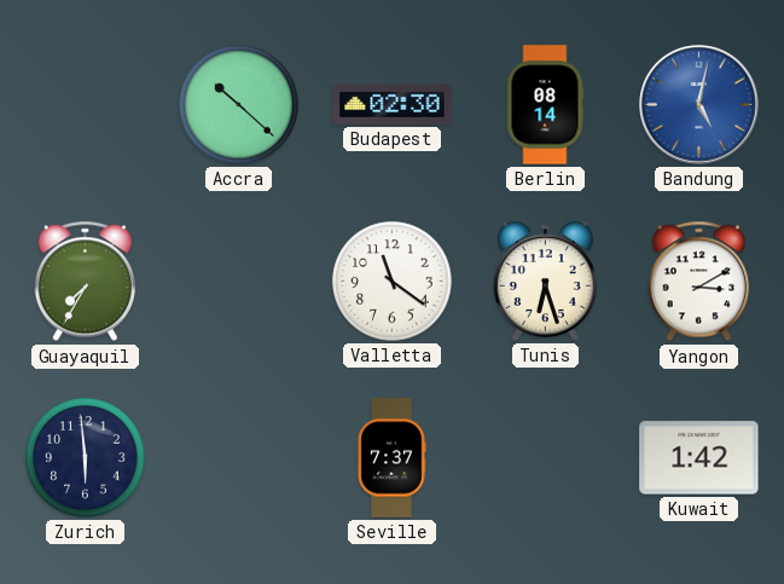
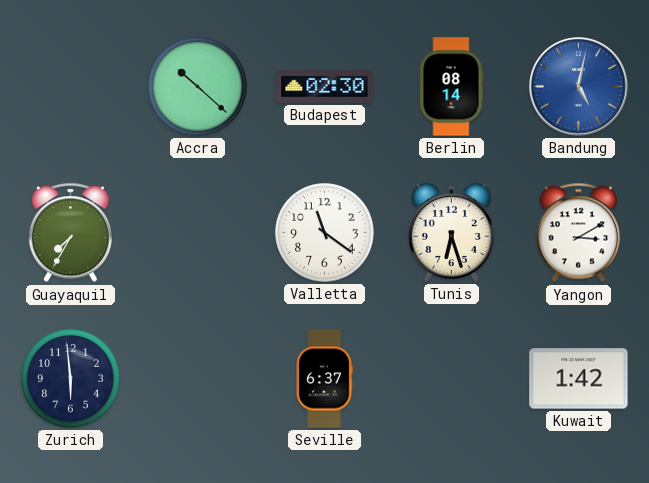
Seville: 7:37 -> 6:37 (324, 379)
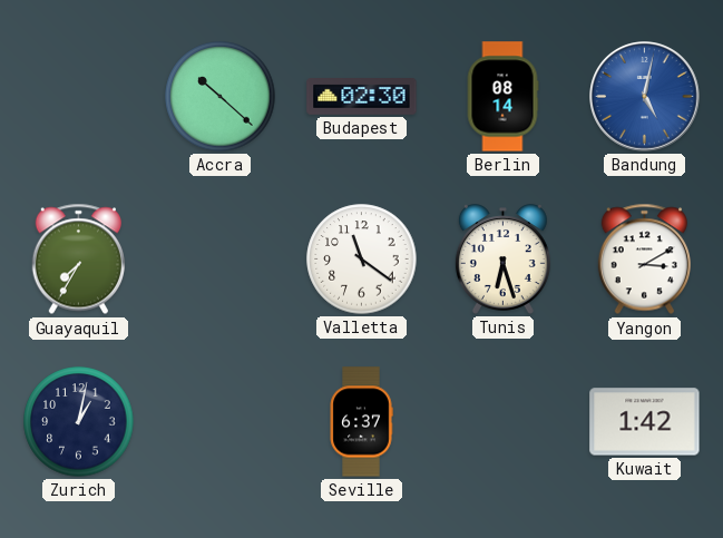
Zurich: 5:59 -> 1:02 (79, 422)
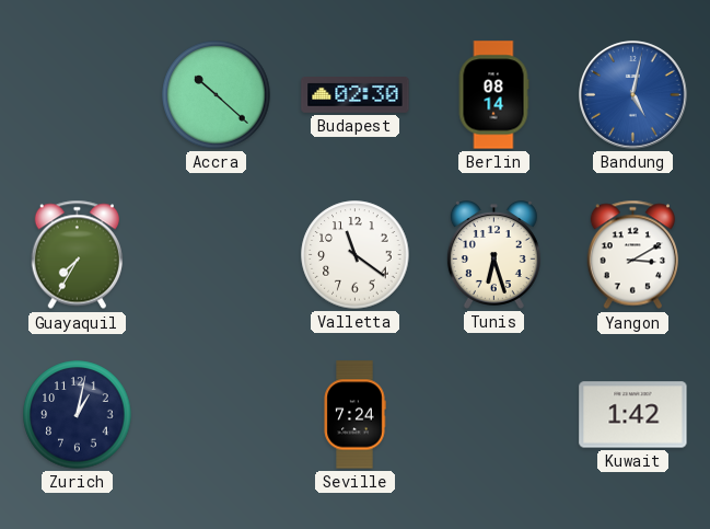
Seville: 6:37 -> 7:24 (354, 415)
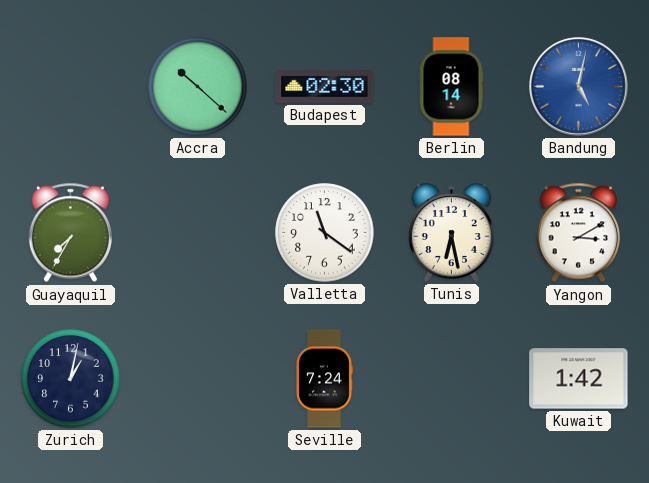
Tunis: 6:27 -> 6:28 (451, 233)
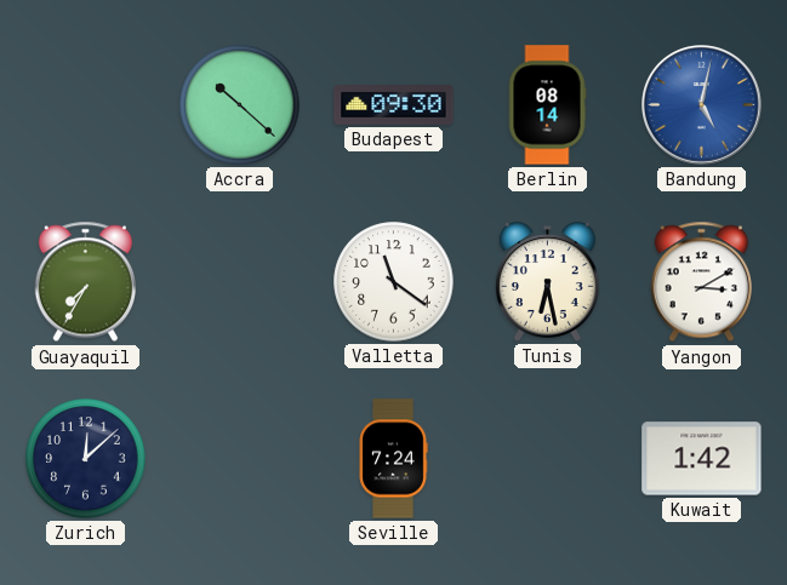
Budapest: 02:30 -> 09:30 (394, 105)
Zurich: 1:02 -> 12:08 (86, 459)
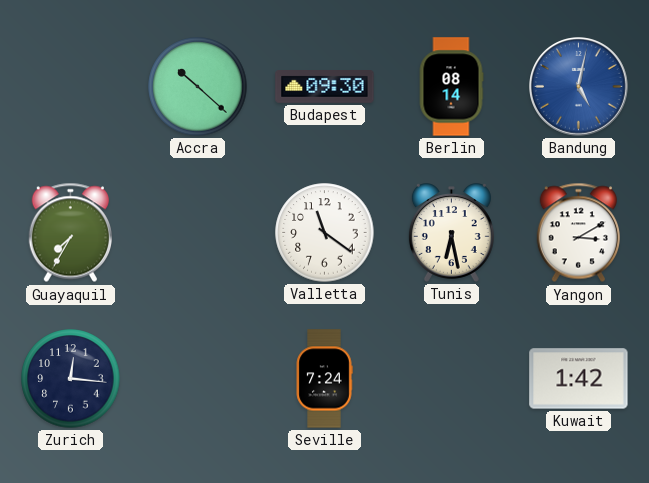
Zurich: 12:08 -> 12:16 (71, 379)
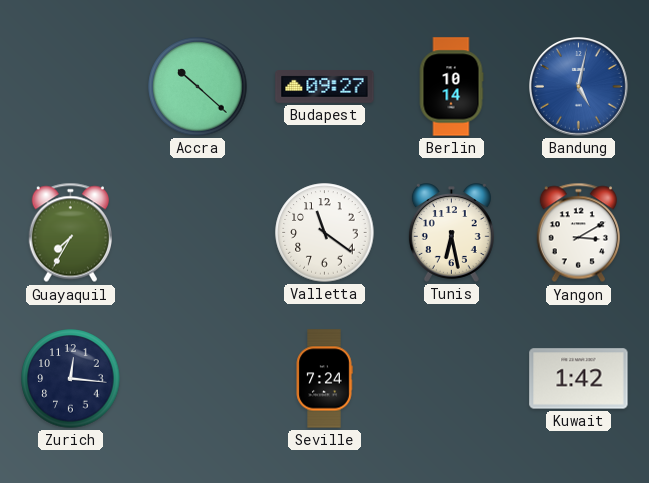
Budapest: 09:30 -> 09:27 (325, 87)
Berlin: 08:14 -> 10:14 (451, 87)
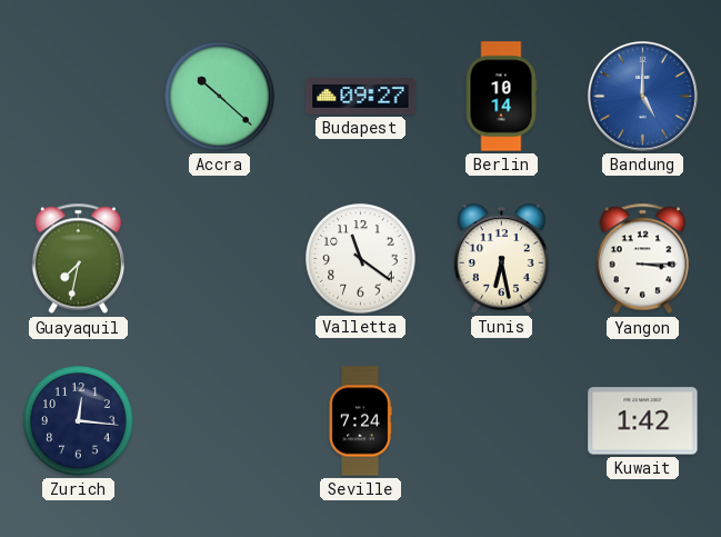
Bandung: 5:02 -> 5:00 (643, 97)
Guayaquil: 7:35 -> 7:32 (78, 259)
Yangon: 3:10 -> 3:15 (642, 259)
